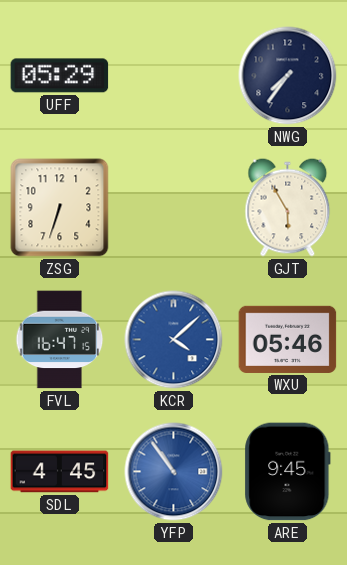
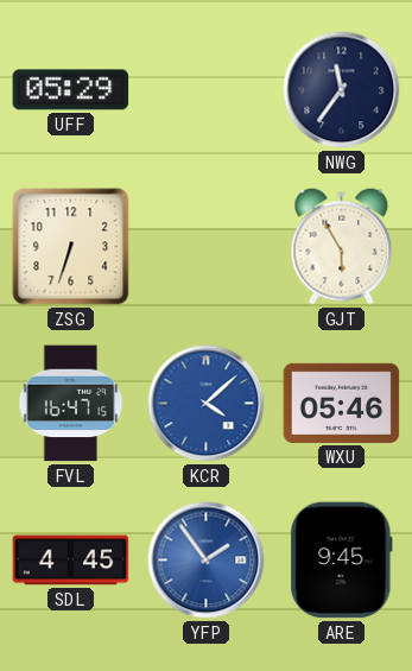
NWG: 7:36 -> 11:36 (342, 90)
YFP: 10:54 -> 1:54 (207, 561)
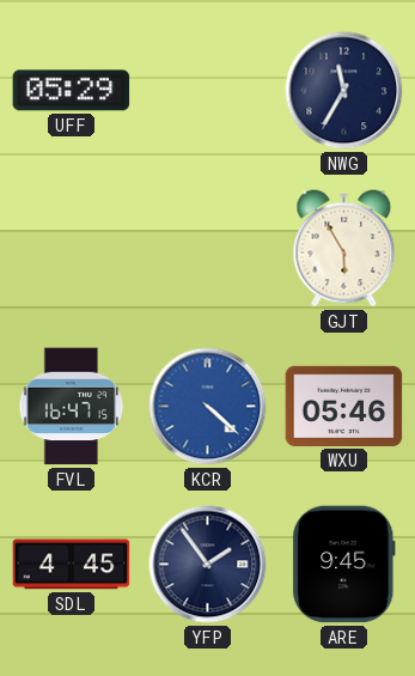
NWG: 11:36 -> 11:35 (344, 91)
ZSG: 6:33 -> none (71, 247)
KCR: 4:08 -> 4:22 (208, 407)
YFP dial: blue -> navy (208, 565)
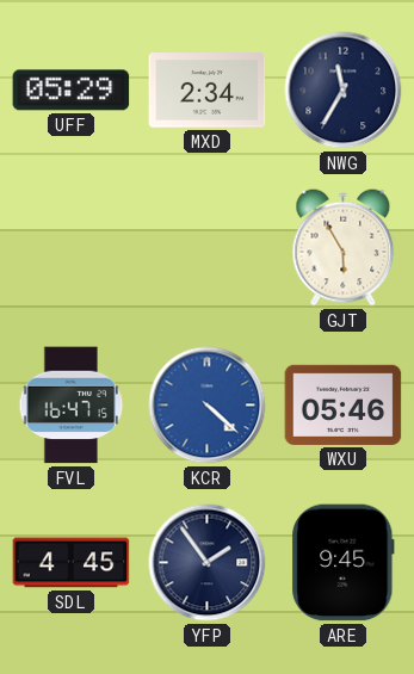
MXD: none -> 2:34 (208, 91)
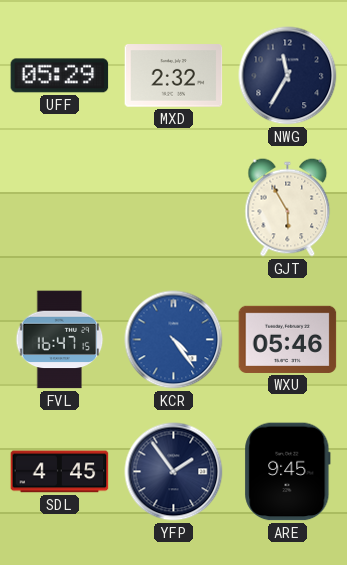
MXD: 2:34 -> 2:32 (174, 76)
KCR: 4:22 -> 4:24 (174, 340)
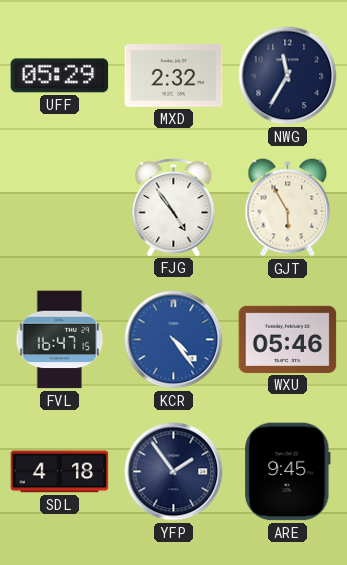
FJG: none -> 4:54 (174, 207)
SDL: 4:45 -> 4:18 (60, 472)
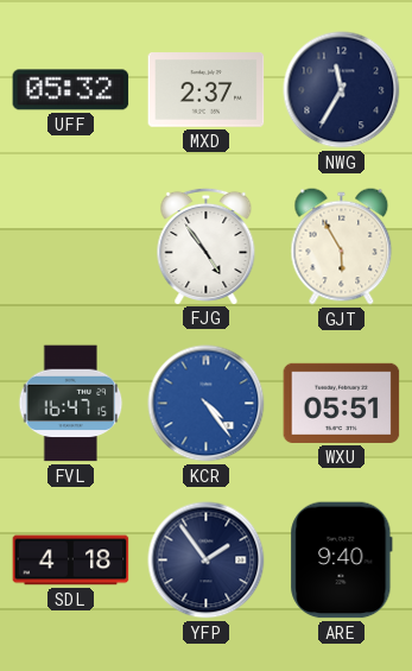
UFF: 05:29 -> 05:32 (71, 90)
MXD: 2:32 -> 2:37 (207, 90)
WXU: 05:46 -> 05:51 (342, 403)
ARE: 9:45 -> 9:40 (342, 561)
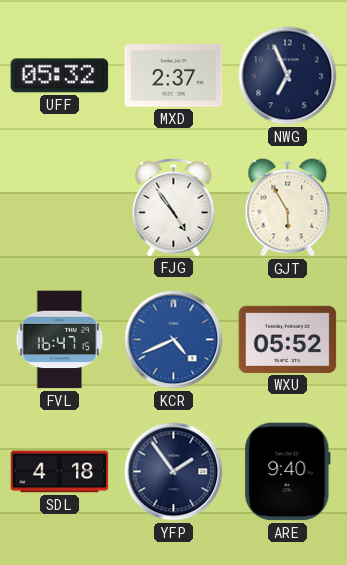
NWG: 11:35 -> 6:56 (288, 76)
KCR: 4:24 -> 4:41 (174, 340)
WXU: 05:51 -> 05:52 (288, 339)
